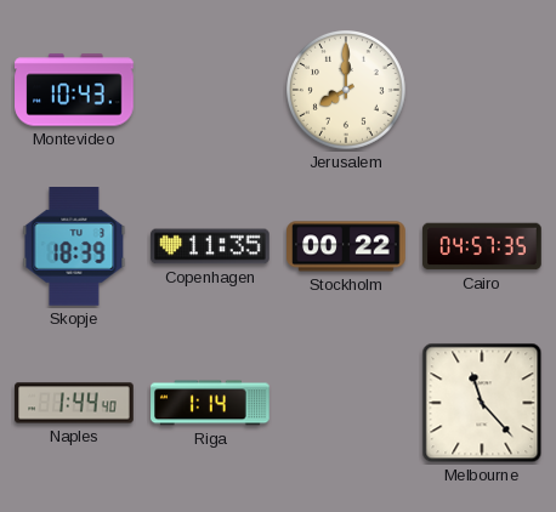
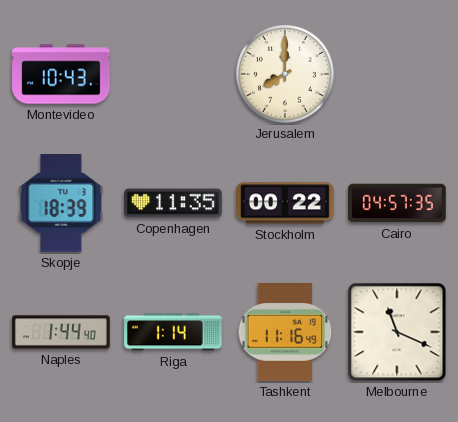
Tashkent: none -> 11:16 (285, 333)
Melbourne: 11:23 -> 11:19 (397, 332)
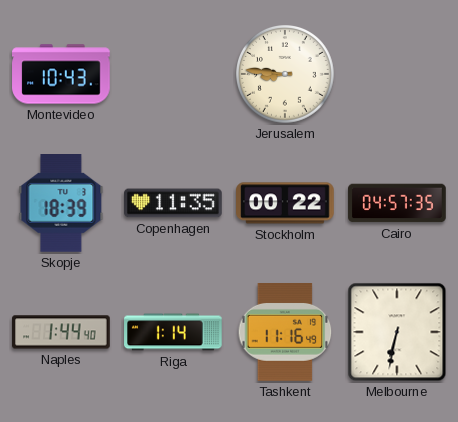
Jerusalem: 8:00 -> 8:46 (286, 75)
Melbourne: 11:19 -> 6:32 (397, 332)
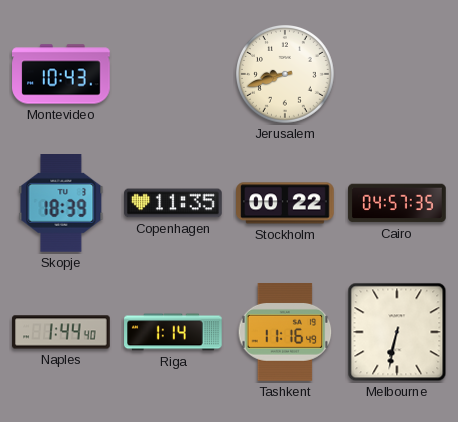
Jerusalem: 8:46 -> 8:42 (286, 75)
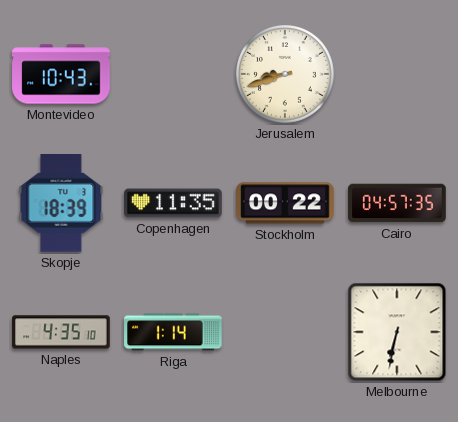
Naples: 1:44 -> 4:35 (61, 332)
Tashkent: 11:16 -> none (285, 333)
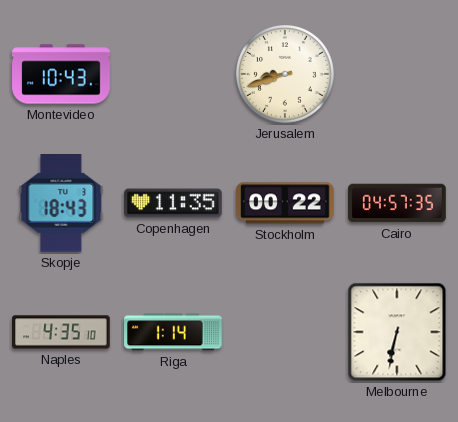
Skopje: 18:39 -> 18:43 (61, 204)
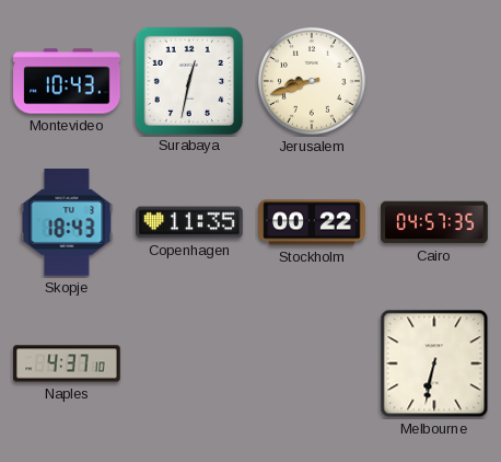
Surabaya: none -> 12:32 (188, 80)
Naples: 4:35 -> 4:37 (67, 363)
Riga: 1:14 -> none (173, 332)
